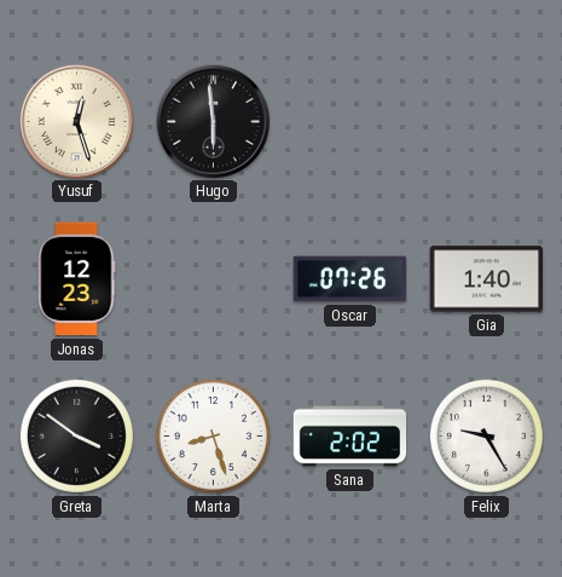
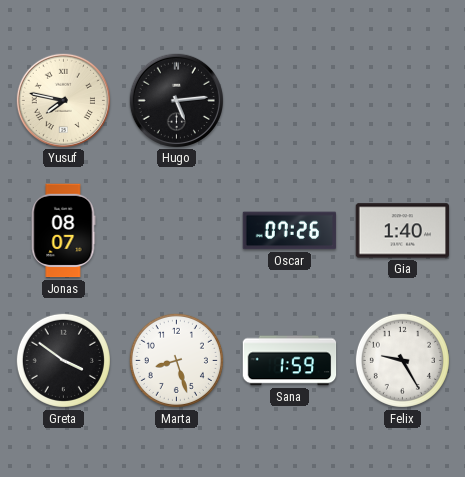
Yusuf: 12:27 -> 7:47 (63, 100)
Hugo: 5:59 -> 5:14 (176, 100)
Jonas: 12:23 -> 08:07 (64, 231)
Sana: 2:02 -> 1:59 (290, 361)
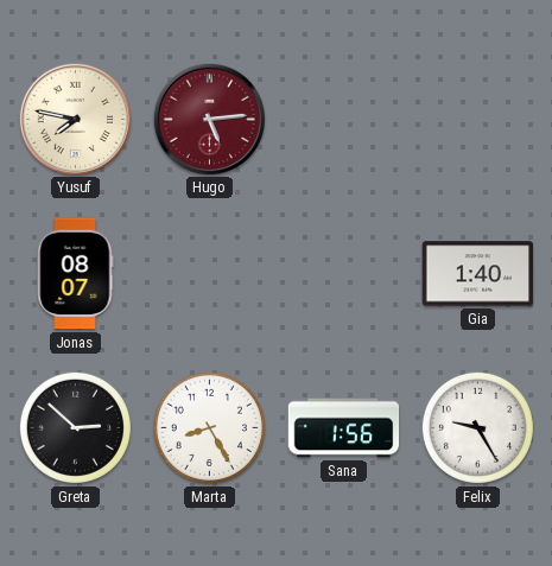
Hugo dial: black -> burgundy (209, 119)
Oscar: 07:26 -> none (290, 231)
Greta: 3:51 -> 2:52 (75, 427)
Marta: 8:27 -> 8:25 (209, 427)
Sana: 1:59 -> 1:56 (344, 428)
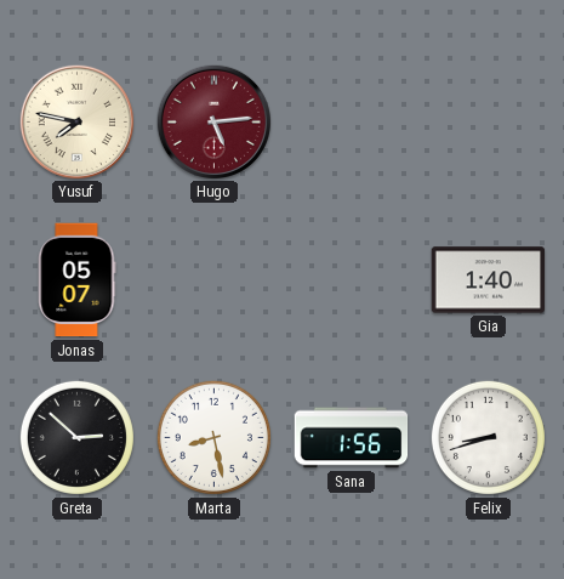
Jonas: 08:07 -> 05:07 (78, 280)
Marta: 8:25 -> 8:28 (213, 437)
Felix: 9:25 -> 8:42 (488, 437)
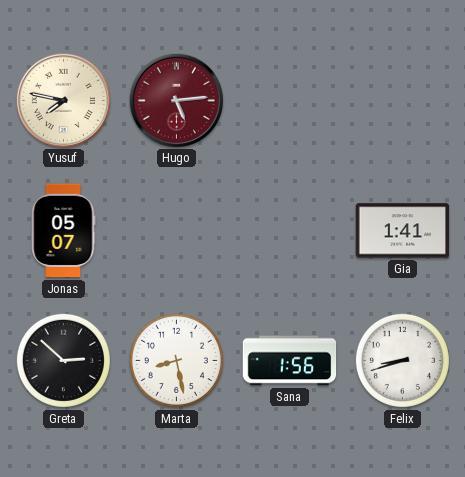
Gia: 1:40 -> 1:41 (403, 231)
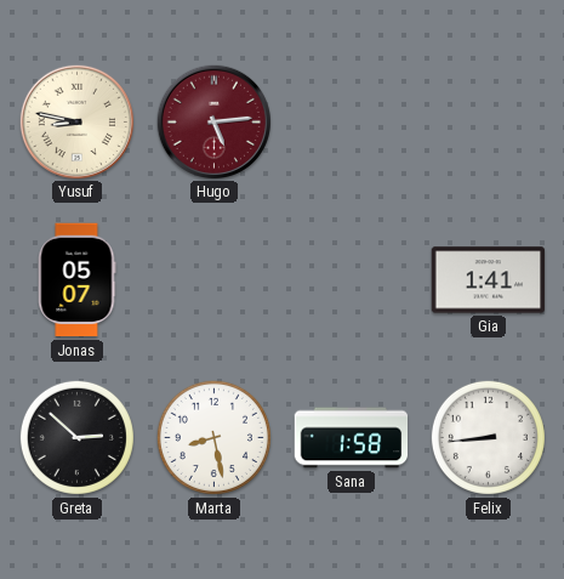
Yusuf: 7:47 -> 8:47 (76, 121)
Sana: 1:56 -> 1:58 (352, 438)
Felix: 8:42 -> 8:44 (488, 437)
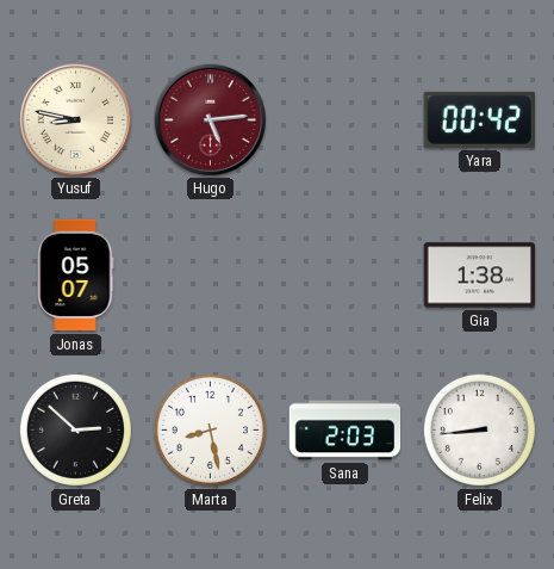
Yara: none -> 00:42 (479, 119)
Gia: 1:41 -> 1:38 (480, 276)
Sana: 1:58 -> 2:03 (346, 431)
